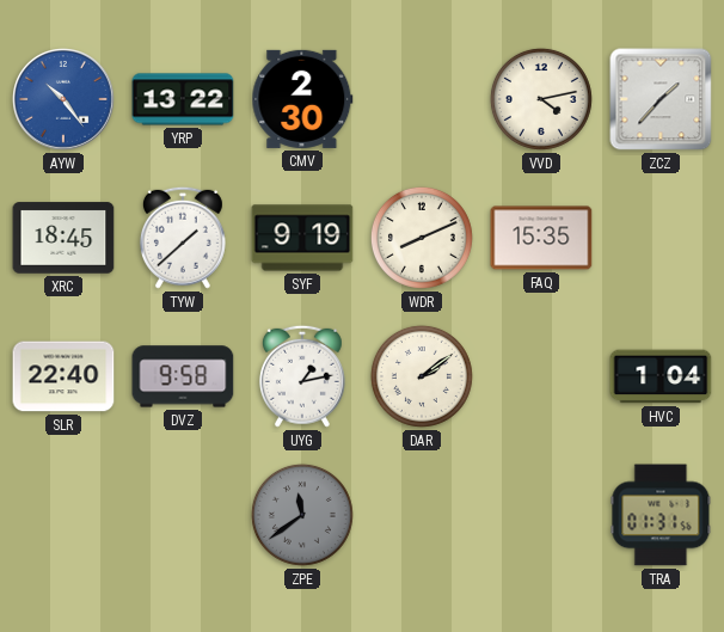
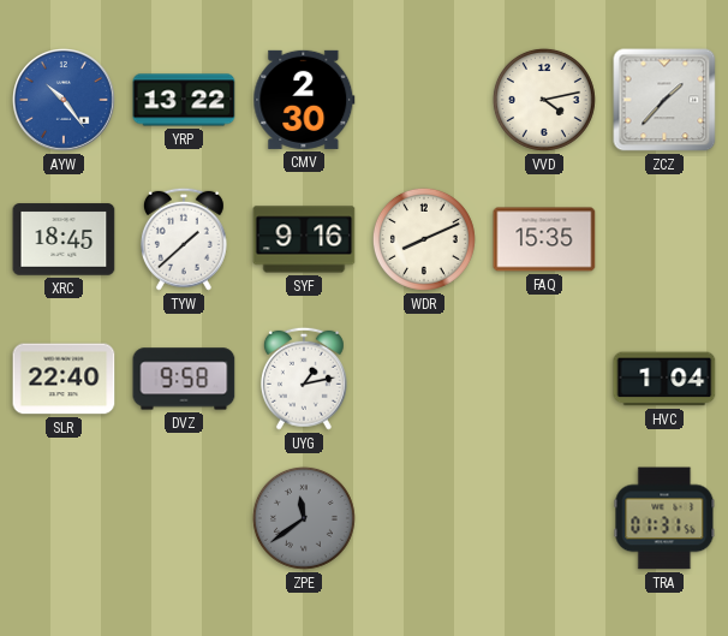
SYF: 9:19 -> 9:16 (304, 239)
DAR: 2:09 -> none (422, 376)
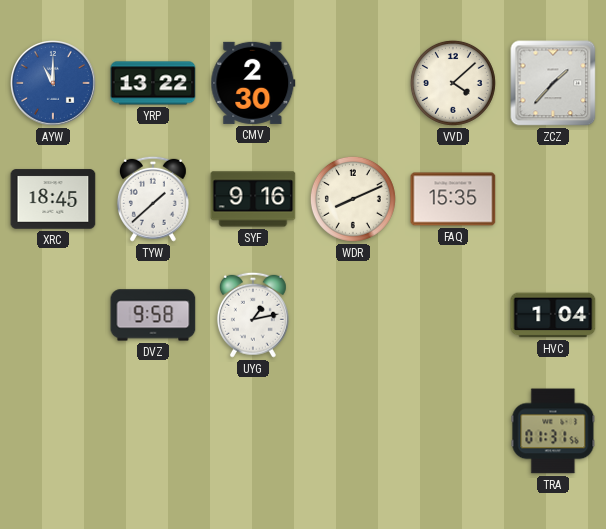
AYW: 10:24 -> 11:00 (54, 84)
VVD: 4:13 -> 4:08 (453, 83)
SLR: 22:40 -> none (64, 379)
ZPE: 11:39 -> none (304, 518)
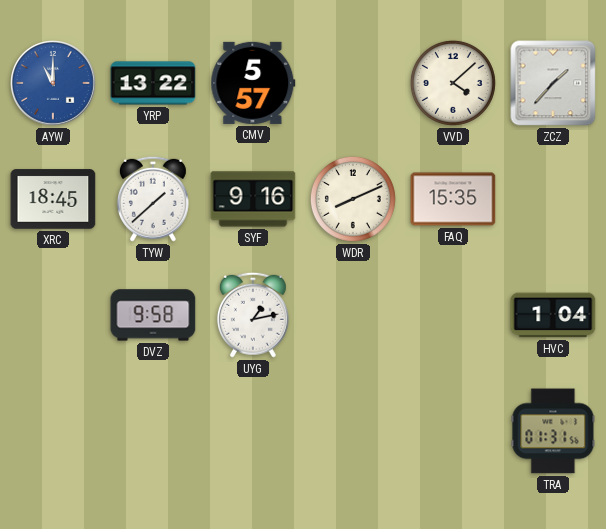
CMV: 2:30 -> 5:57 (253, 83)
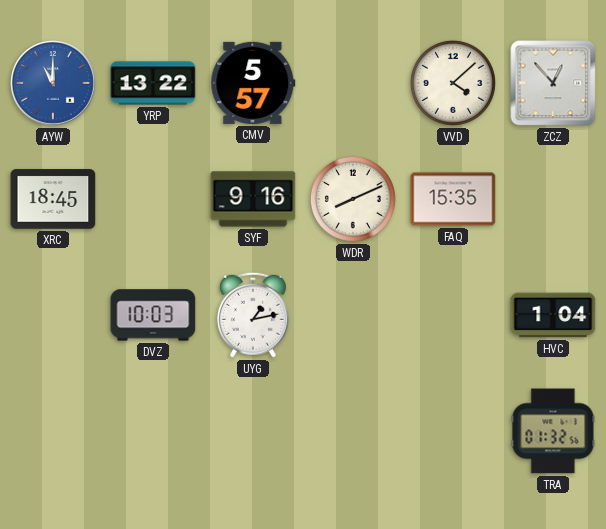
ZCZ: 1:37 -> 12:53 (553, 83)
TYW: 1:38 -> none (153, 199)
DVZ: 9:58 -> 10:03 (153, 315)
TRA: 01:31 -> 01:32 (553, 431)
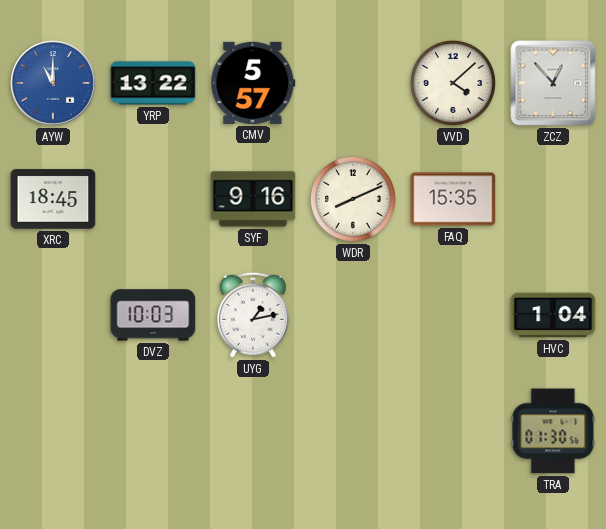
TRA: 01:32 -> 01:30 (553, 431)
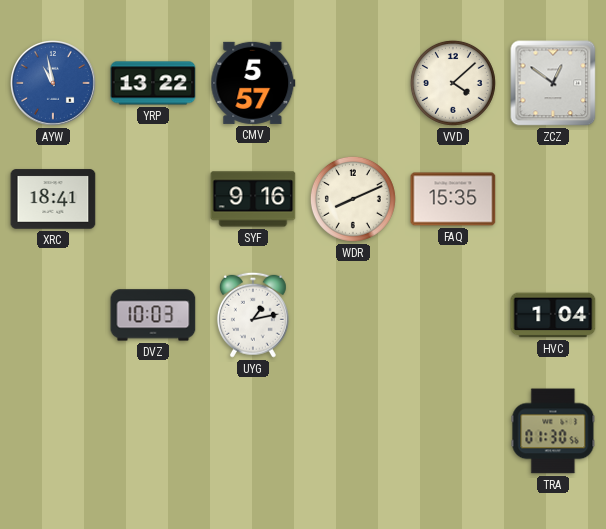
AYW: 11:00 -> 10:58 (54, 84)
ZCZ: 12:53 -> 12:51 (553, 83)
XRC: 18:45 -> 18:41 (53, 199)
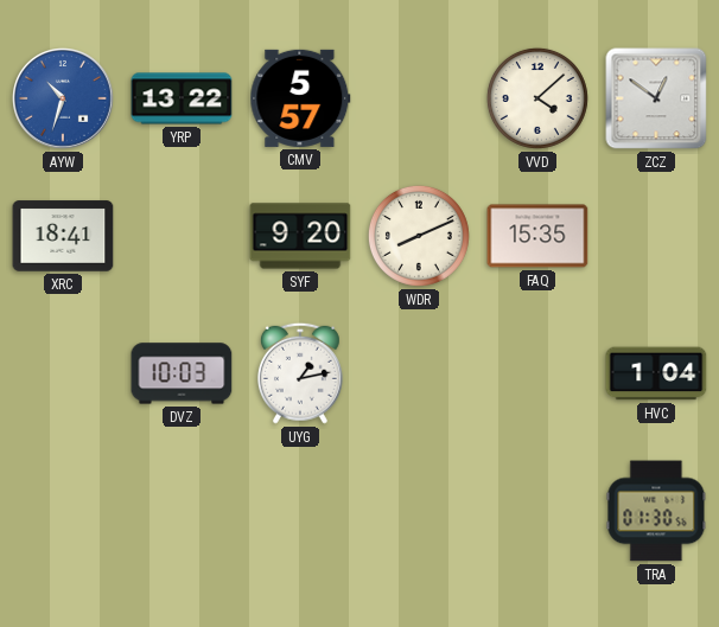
AYW: 10:58 -> 10:33 (64, 100)
SYF: 9:16 -> 9:20 (300, 236)
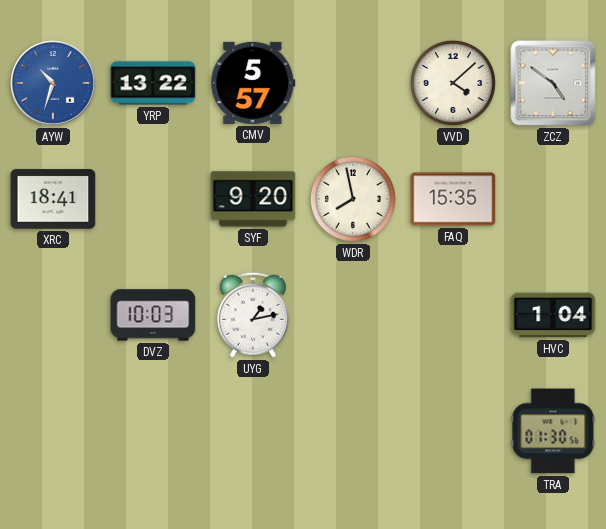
ZCZ: 12:51 -> 4:51 (553, 83)
WDR: 8:11 -> 7:58 (353, 199)
